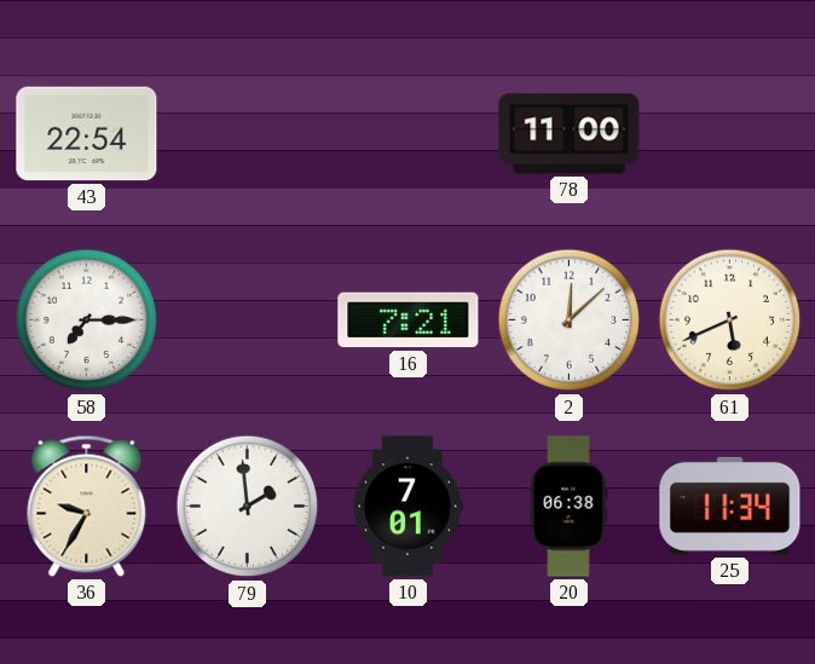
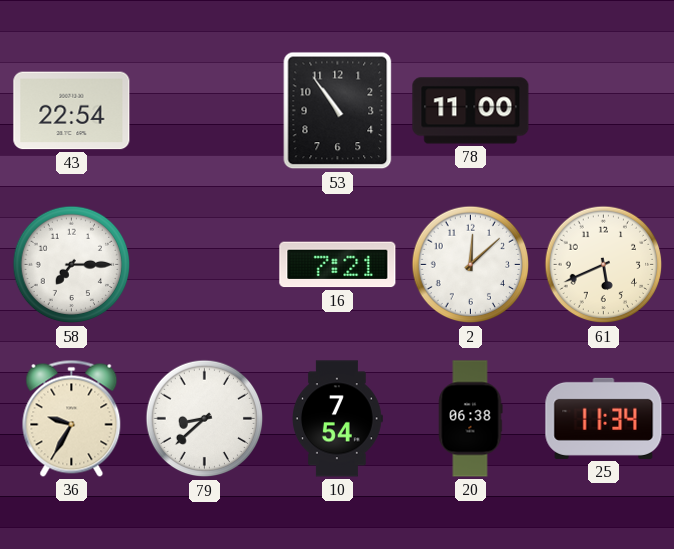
53: none -> 10:54 (338, 111)
79: 1:59 -> 8:38 (205, 419)
10: 7:01 -> 7:54 (338, 419)
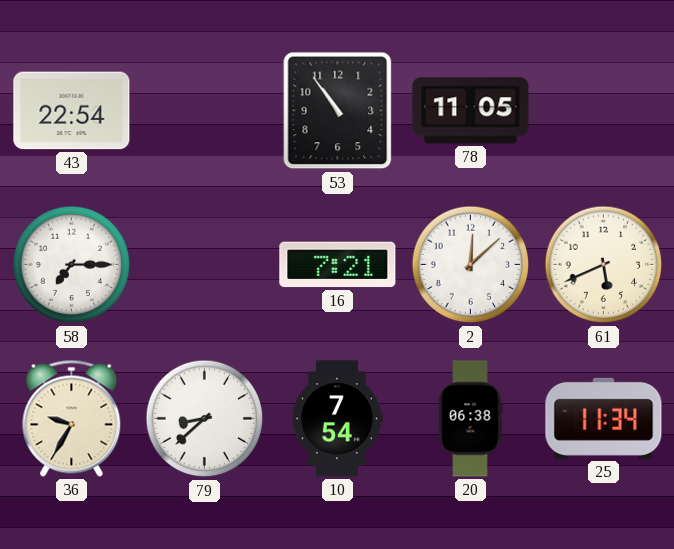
78: 11:00 -> 11:05 (471, 111)
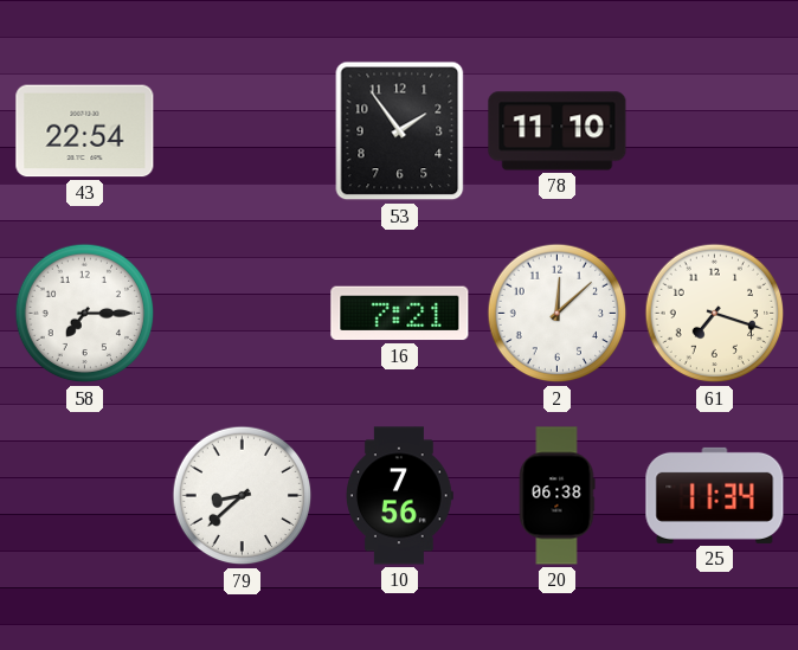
53: 10:54 -> 1:54 (400, 131)
78: 11:05 -> 11:10 (558, 131)
61: 5:41 -> 7:18 (715, 314)
36: 9:35 -> none (72, 418)
10: 7:54 -> 7:56 (400, 496)
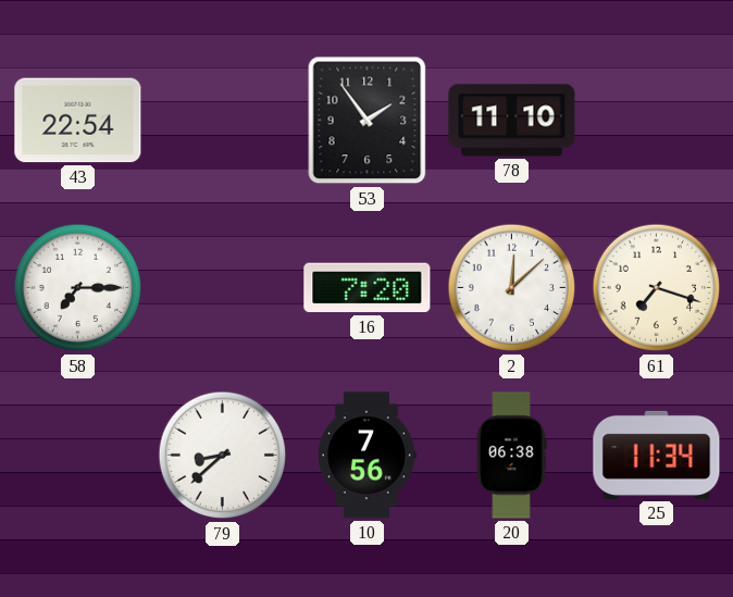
16: 7:21 -> 7:20 (368, 288)
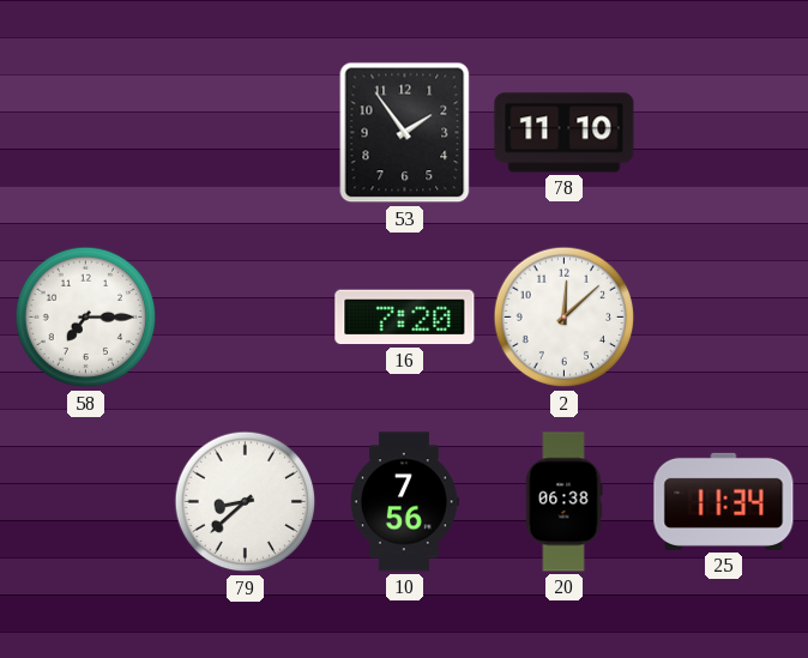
43: 22:54 -> none (78, 121)
61: 7:18 -> none (657, 288)
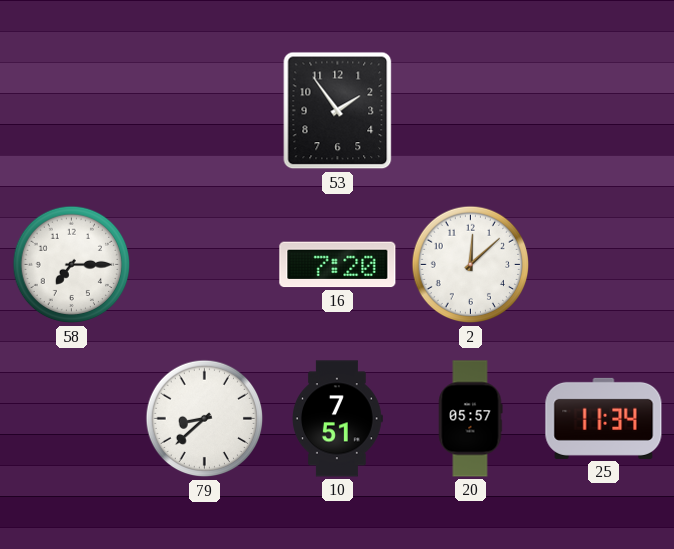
78: 11:10 -> none (565, 133)
10: 7:56 -> 7:51 (338, 419)
20: 06:38 -> 05:57 (470, 419)
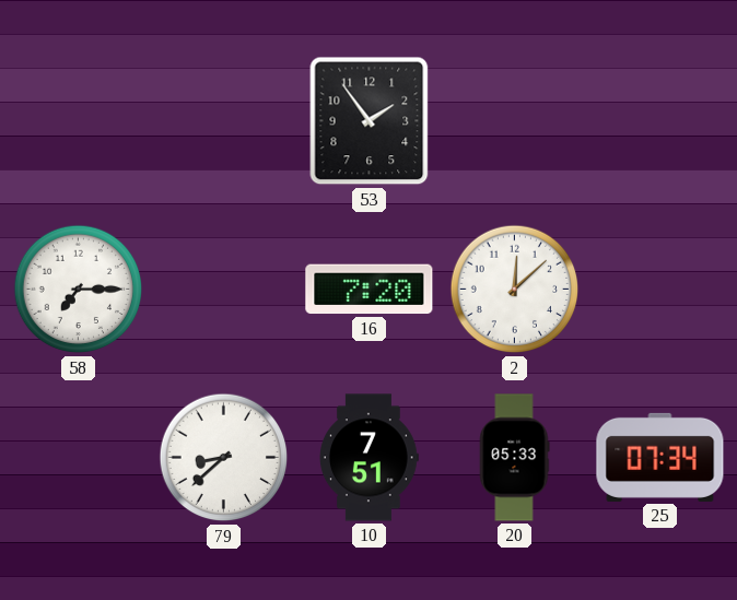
20: 05:57 -> 05:33 (514, 458)
25: 11:34 -> 07:34 (660, 457)
